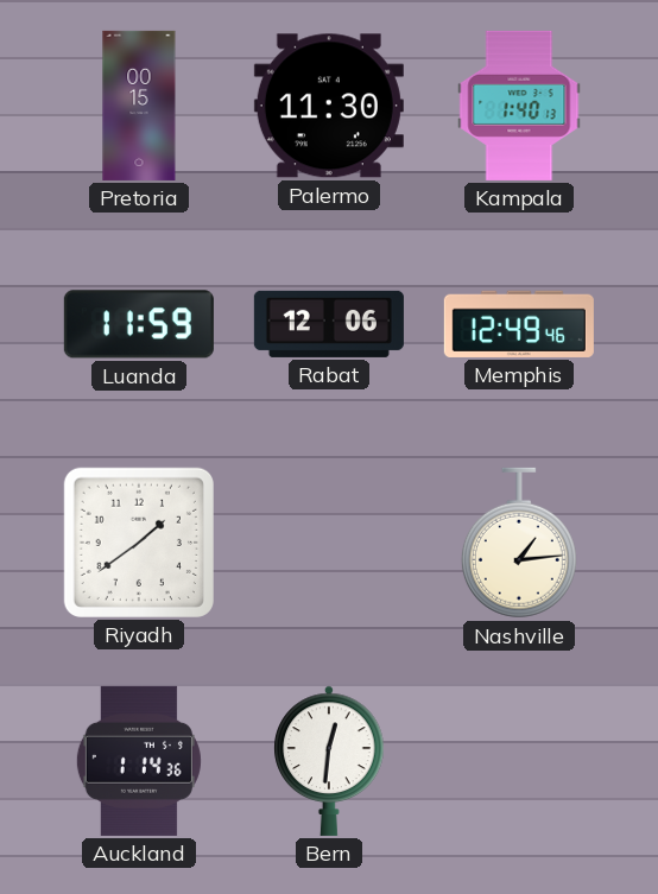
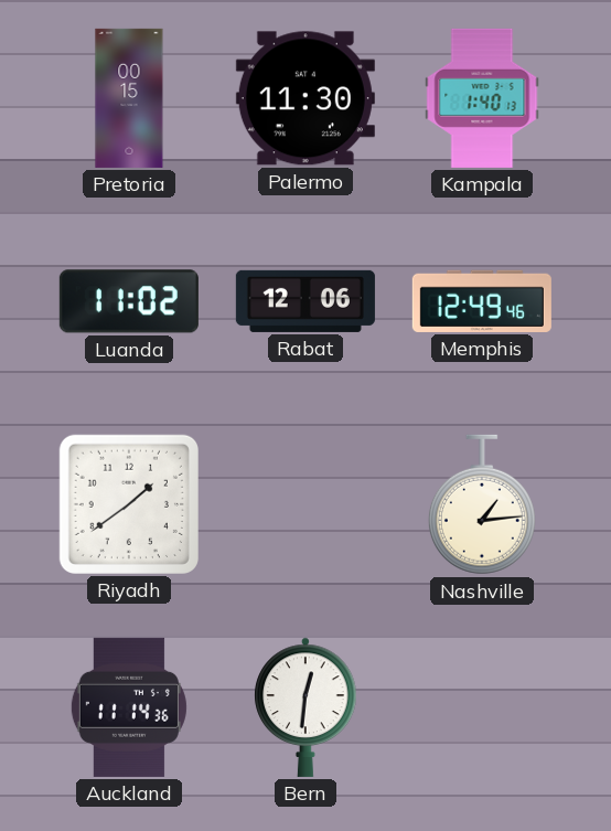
Luanda: 11:59 -> 11:02 (129, 301)
Auckland: 1:14 -> 11:14 (129, 707)
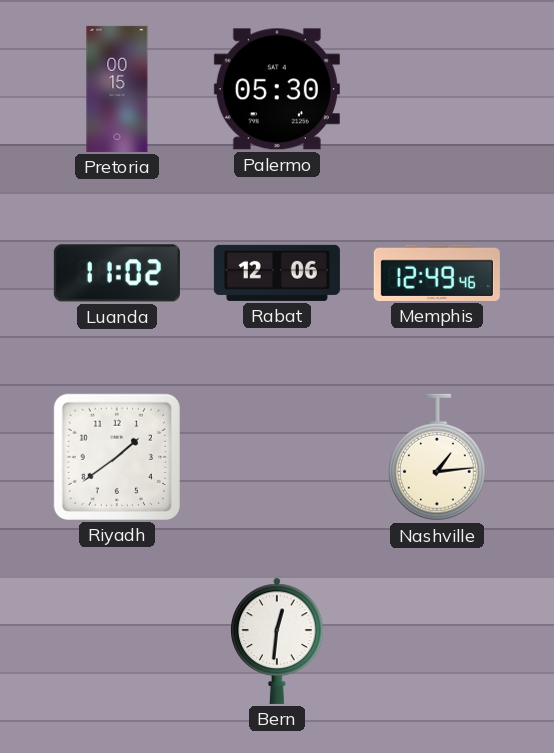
Palermo: 11:30 -> 05:30 (277, 89)
Kampala: 1:40 -> none (482, 98)
Auckland: 11:14 -> none (129, 707)
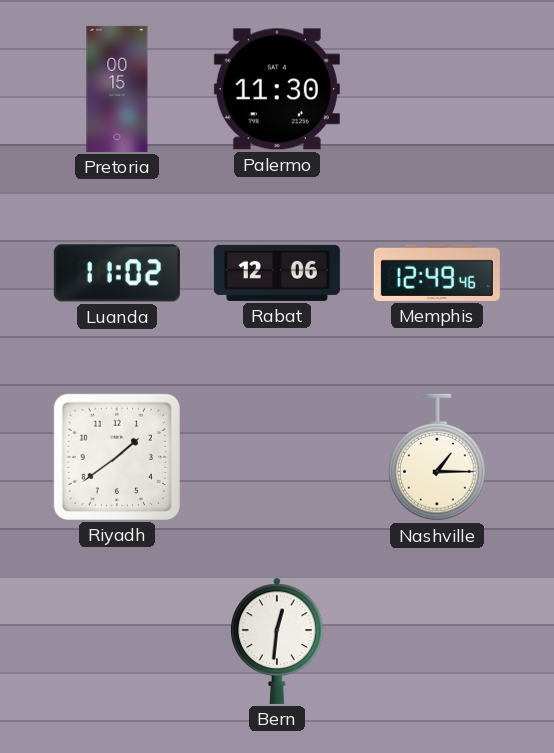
Palermo: 05:30 -> 11:30 (277, 89)
Nashville: 1:14 -> 1:15 (437, 457)
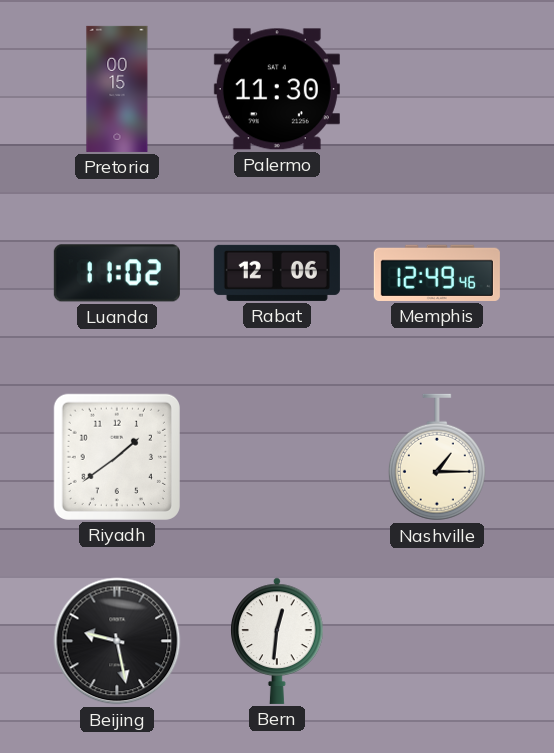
Beijing: none -> 9:28 (117, 641)
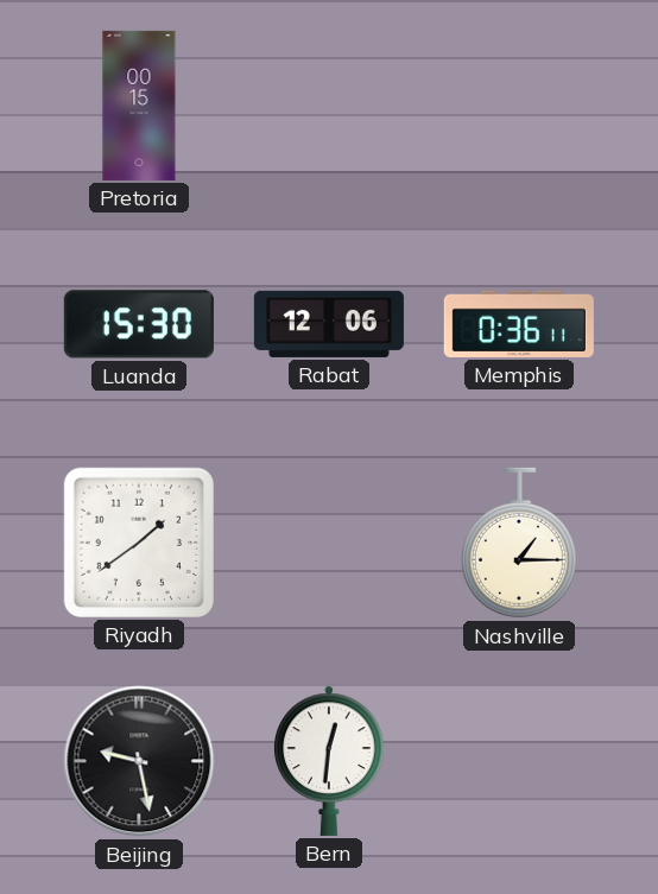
Palermo: 11:30 -> none (277, 89)
Luanda: 11:02 -> 15:30 (139, 324)
Memphis: 12:49 -> 0:36 (519, 324)
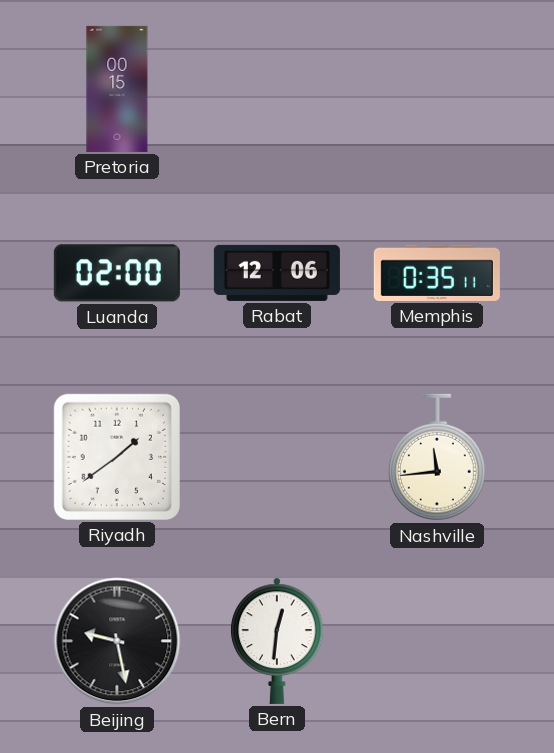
Luanda: 15:30 -> 02:00 (117, 273)
Memphis: 0:36 -> 0:35 (437, 273)
Nashville: 1:15 -> 11:44 (437, 457)
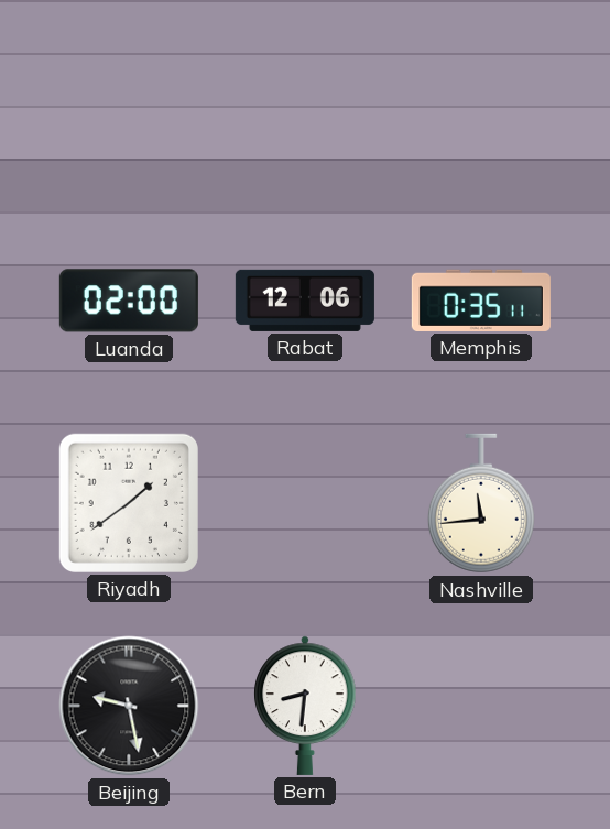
Pretoria: 00:15 -> none (117, 89)
Bern: 12:31 -> 8:31 (305, 706)
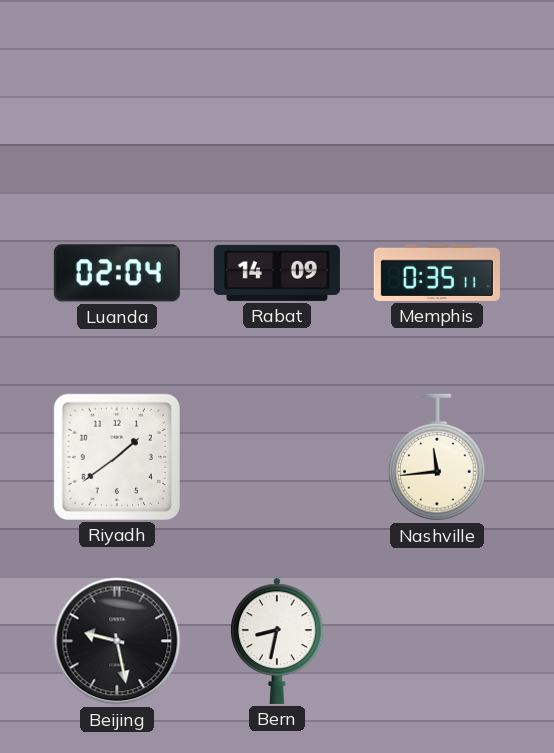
Luanda: 02:00 -> 02:04 (117, 273)
Rabat: 12:06 -> 14:09 (277, 273)
Bern: 8:31 -> 8:32 (277, 641)
